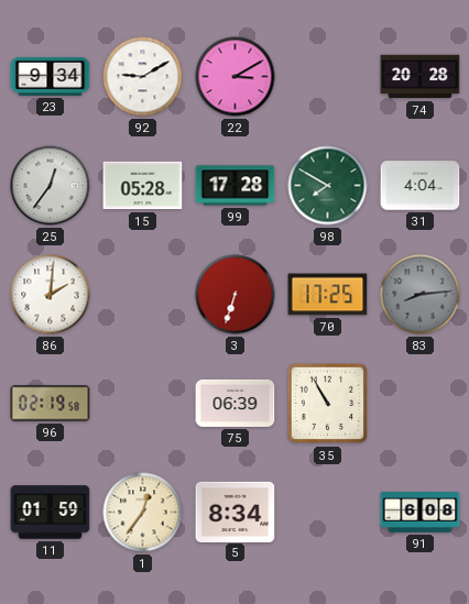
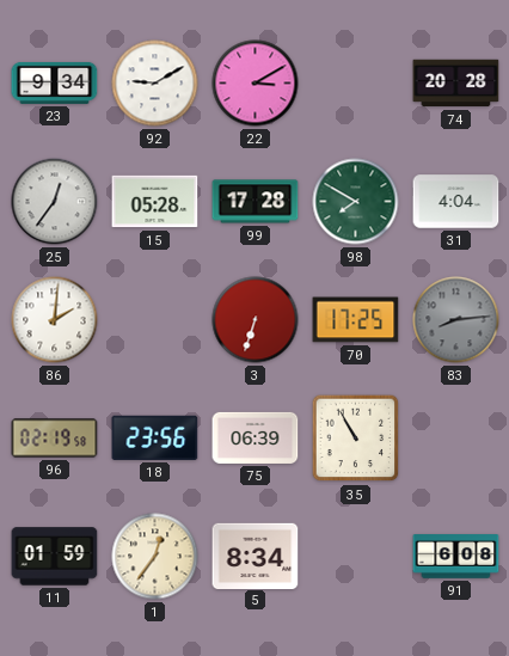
18: none -> 23:56 (155, 437)
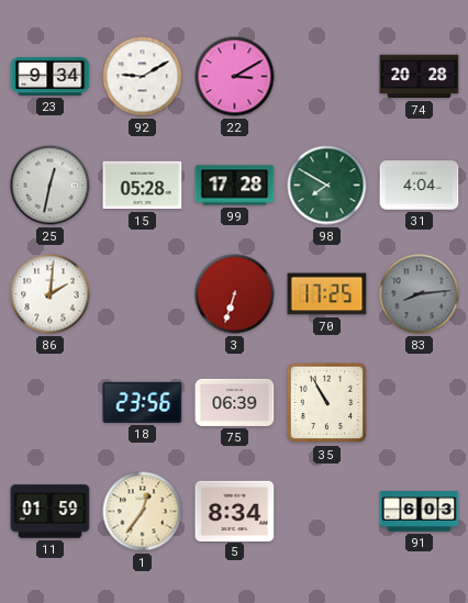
25: 12:36 -> 12:32 (51, 186)
96: 02:19 -> none (55, 439)
91: 6:08 -> 6:03 (420, 512)
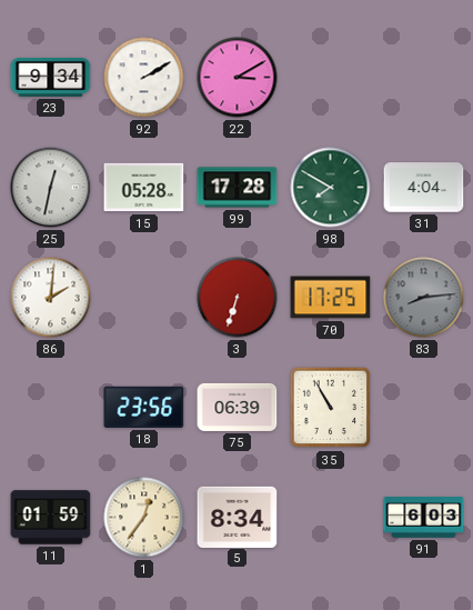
92: 9:10 -> 2:10 (144, 78)
74: 20:28 -> none (420, 77)
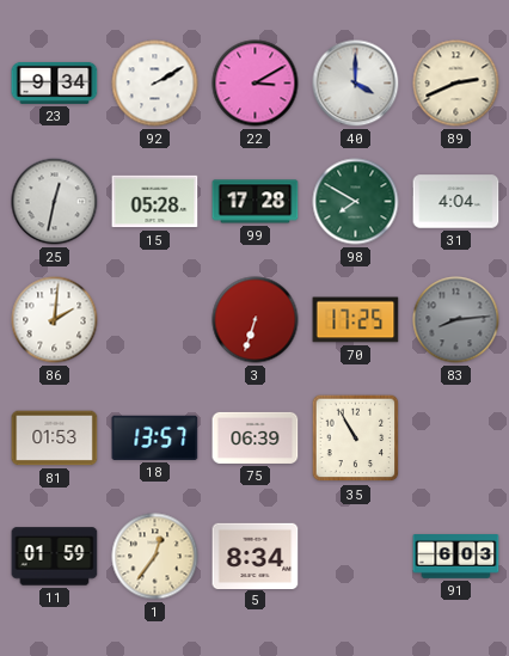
40: none -> 4:00 (356, 84)
89: none -> 2:41 (456, 84)
81: none -> 01:53 (55, 439)
18: 23:56 -> 13:57 (155, 437)
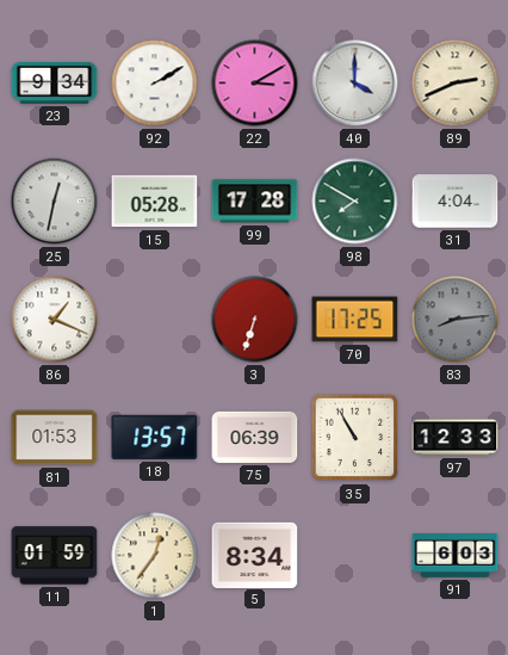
86: 2:01 -> 1:19 (55, 320)
97: none -> 12:33 (456, 438)
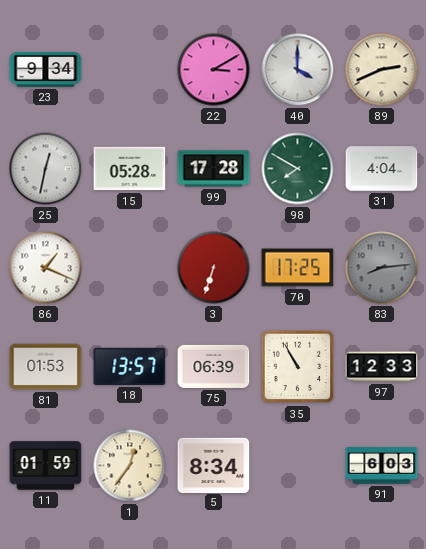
92: 2:10 -> none (155, 84)
